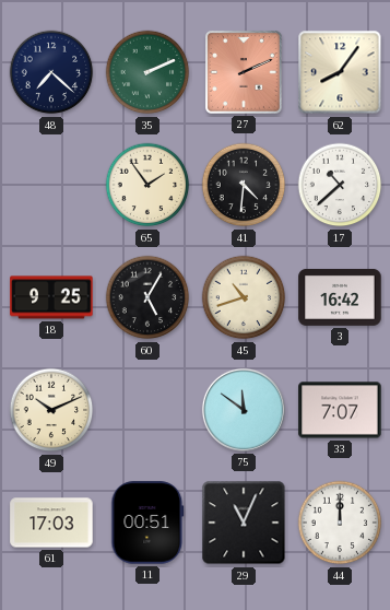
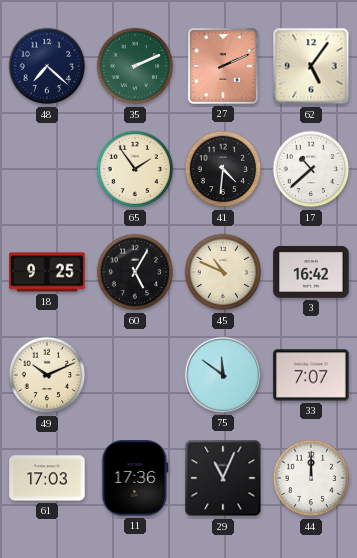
62: 8:06 -> 5:06 (311, 66)
45: 10:42 -> 10:49 (223, 272)
11: 00:51 -> 17:36 (135, 478)
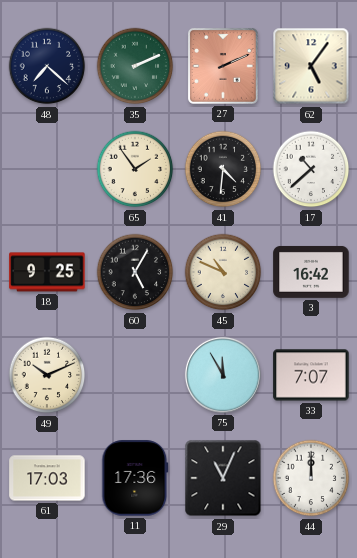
75: 11:51 -> 11:55 (223, 375)
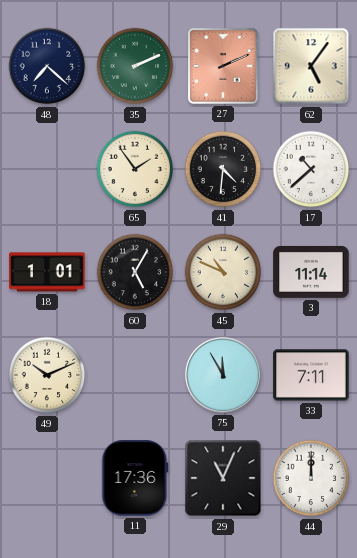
18: 9:25 -> 1:01 (47, 272)
3: 16:42 -> 11:14 (311, 272)
33: 7:07 -> 7:11 (311, 375)
61: 17:03 -> none (47, 478)
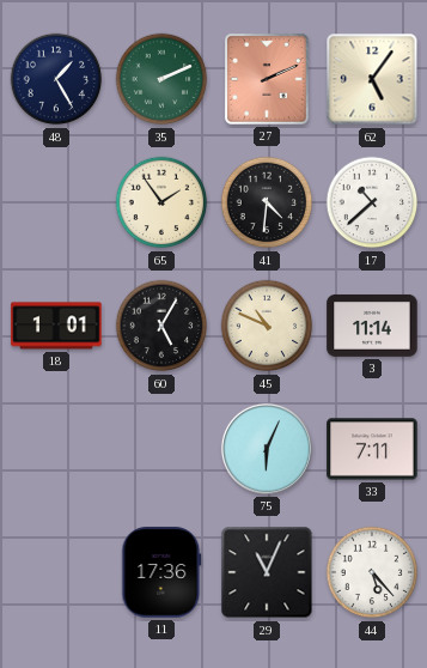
48: 7:22 -> 1:25 (56, 79)
49: 10:11 -> none (47, 375)
75: 11:55 -> 6:04 (267, 449)
44: 12:00 -> 5:23 (372, 572)
